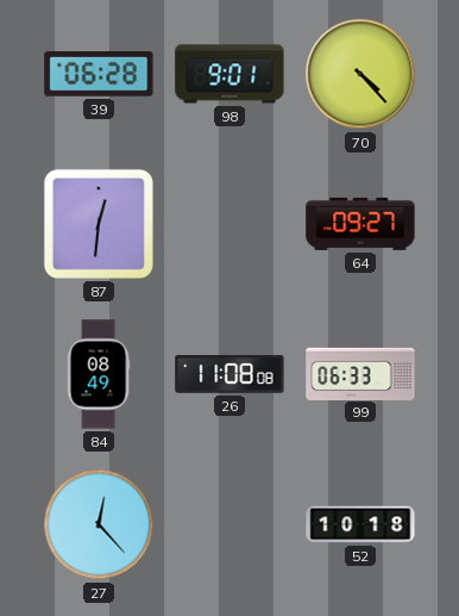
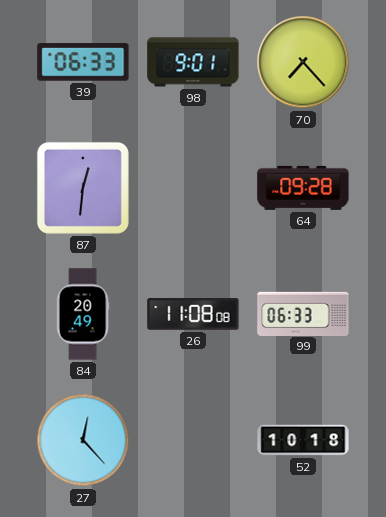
39: 06:28 -> 06:33 (83, 62)
70: 4:23 -> 7:23 (303, 62)
64: 09:27 -> 09:28 (303, 188)
84: 08:49 -> 20:49 (83, 314)
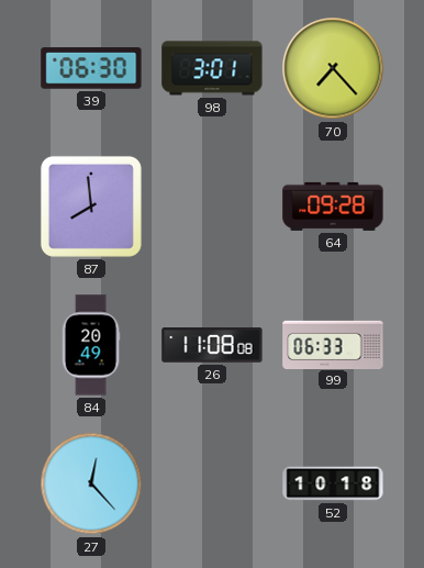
39: 06:33 -> 06:30 (91, 68)
98: 9:01 -> 3:01 (212, 68)
87: 12:31 -> 7:59 (91, 207)
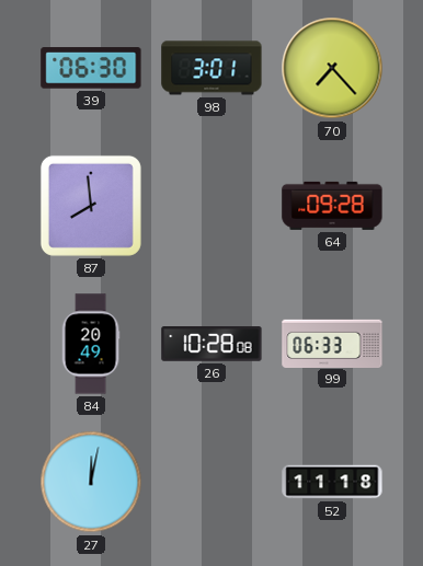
26: 11:08 -> 10:28 (211, 344)
27: 12:23 -> 12:02 (91, 482)
52: 10:18 -> 11:18 (332, 482)
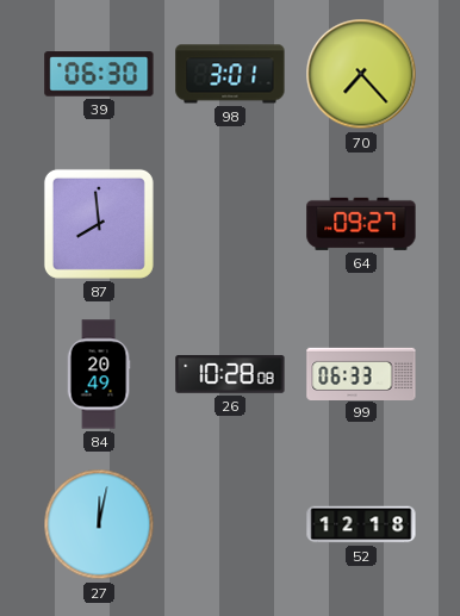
64: 09:28 -> 09:27 (361, 224)
52: 11:18 -> 12:18 (361, 524)
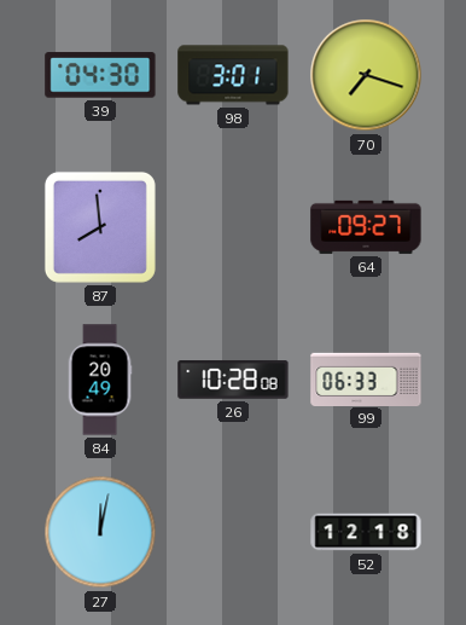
39: 06:30 -> 04:30 (100, 75)
70: 7:23 -> 7:18 (366, 75)
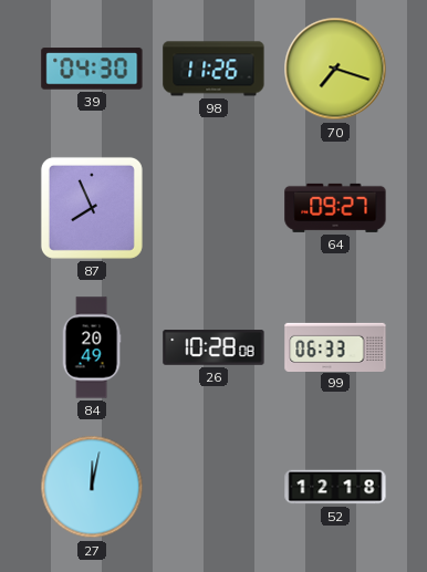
98: 3:01 -> 11:26 (213, 69)
87: 7:59 -> 7:56 (92, 208)
